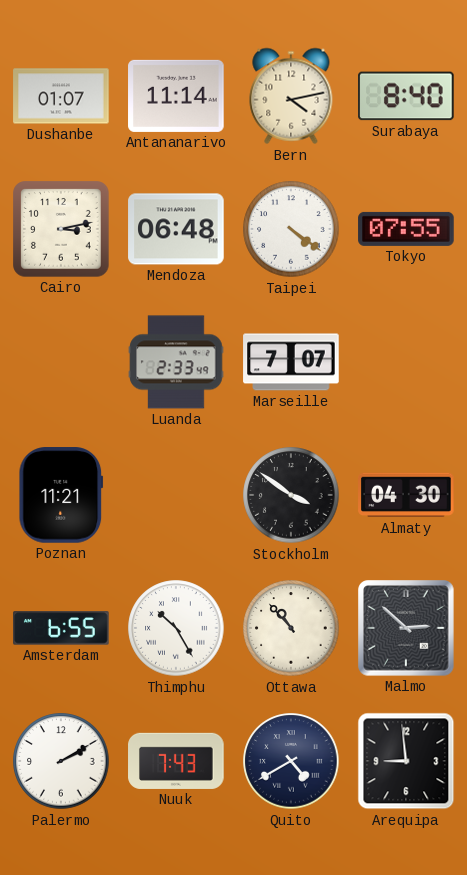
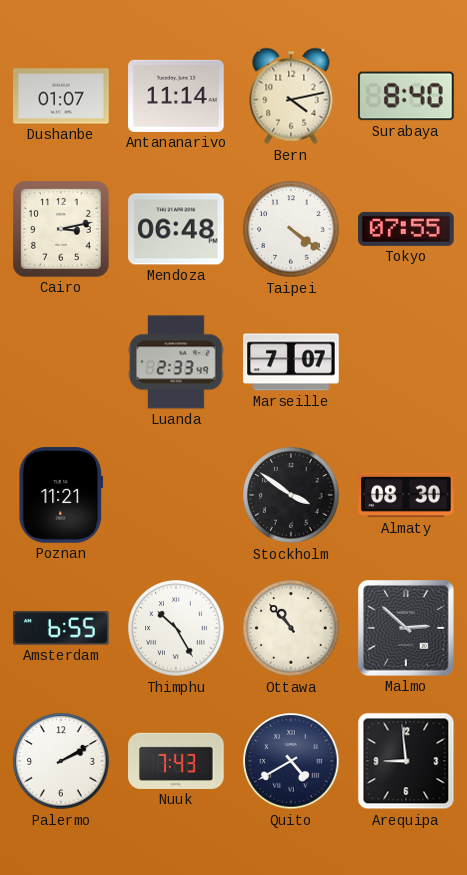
Almaty: 04:30 -> 08:30 (406, 495)
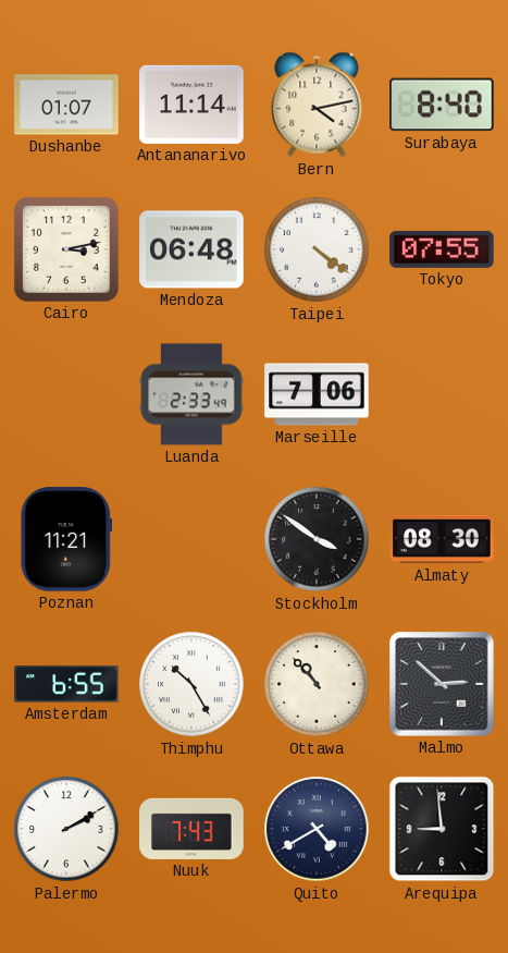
Marseille: 7:07 -> 7:06 (317, 394)
